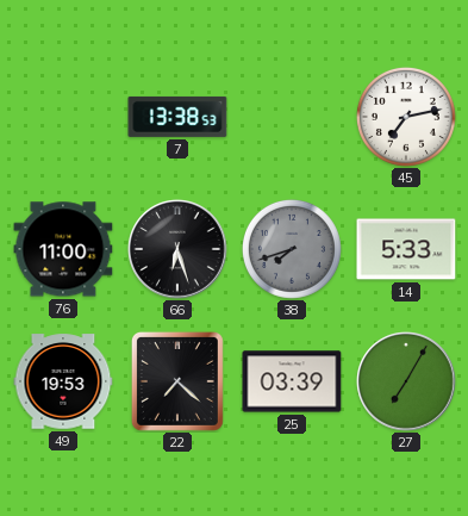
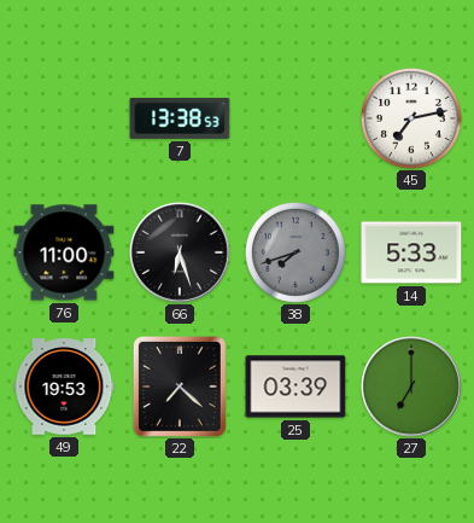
27: 7:05 -> 7:00 (411, 387)
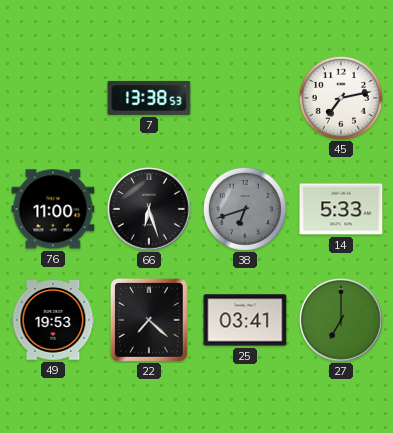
38: 7:42 -> 6:42 (245, 209)
25: 03:39 -> 03:41 (245, 320)
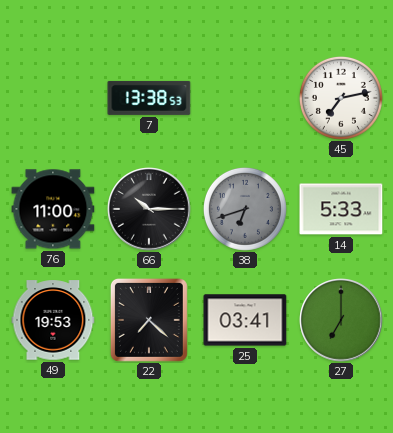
66: 6:27 -> 10:15 (149, 209)
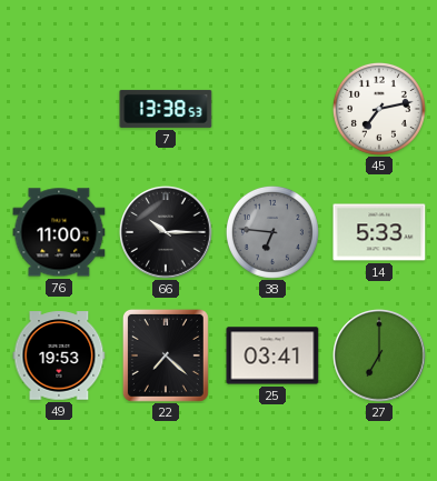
38: 6:42 -> 6:46 (272, 232)
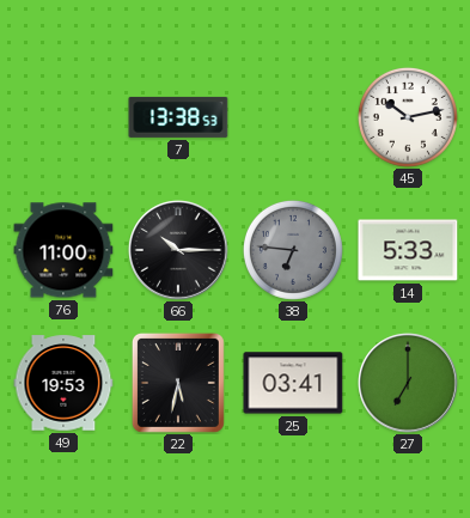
45: 7:13 -> 10:13 (408, 117)
22: 7:22 -> 5:32 (178, 383)
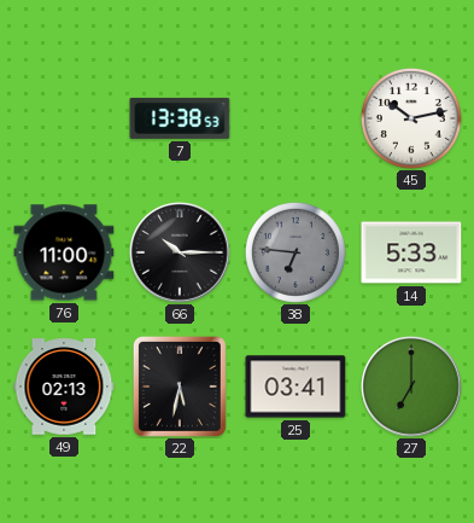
49: 19:53 -> 02:13 (64, 387)
